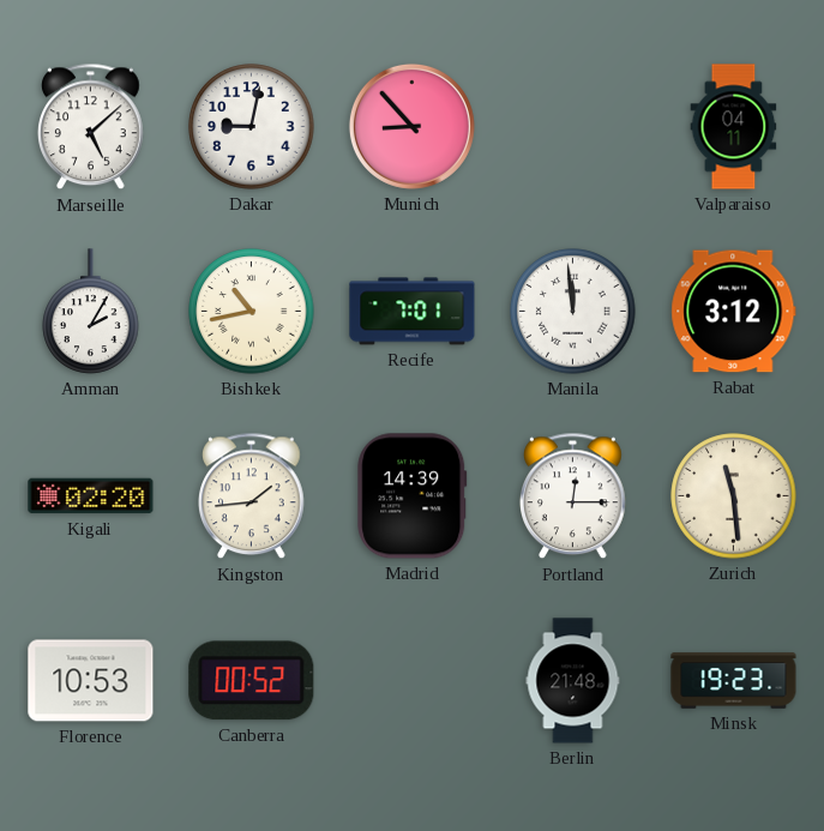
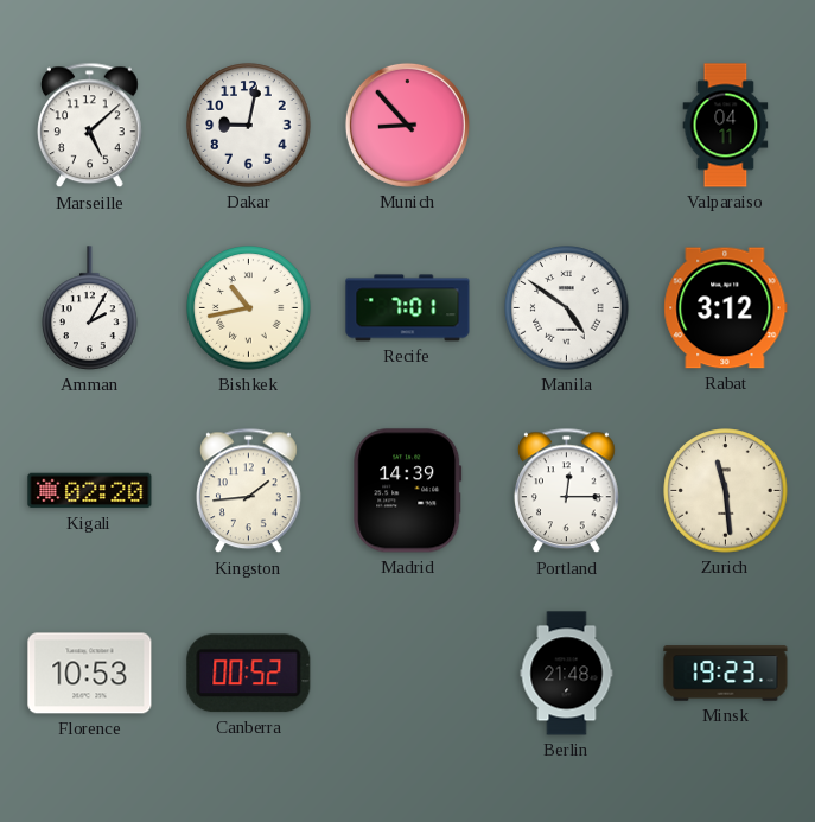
Manila: 11:59 -> 4:51 (567, 308)
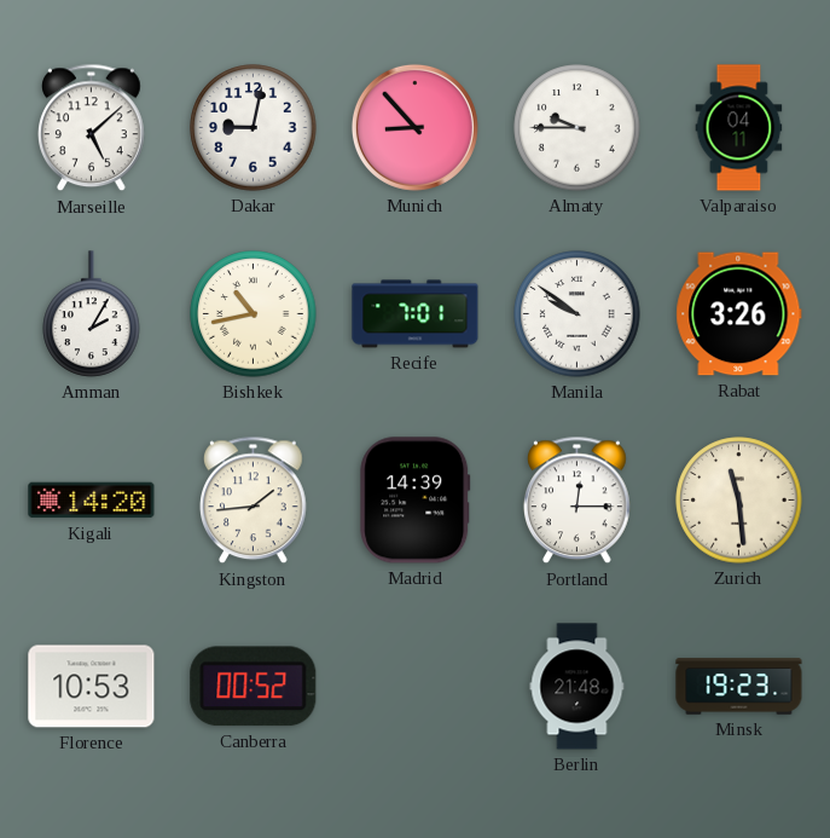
Almaty: none -> 9:45 (577, 128)
Manila: 4:51 -> 9:51 (577, 314)
Rabat: 3:12 -> 3:26 (739, 314)
Kigali: 02:20 -> 14:20 (92, 501)
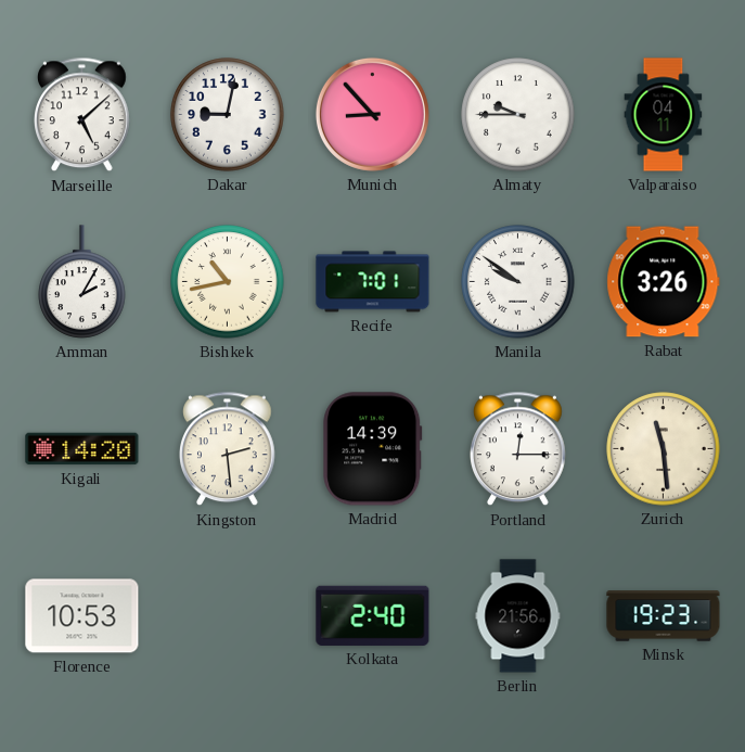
Kingston: 1:44 -> 2:29 (228, 449)
Canberra: 00:52 -> none (254, 687)
Kolkata: none -> 2:40 (373, 615)
Berlin: 21:48 -> 21:56 (518, 616)
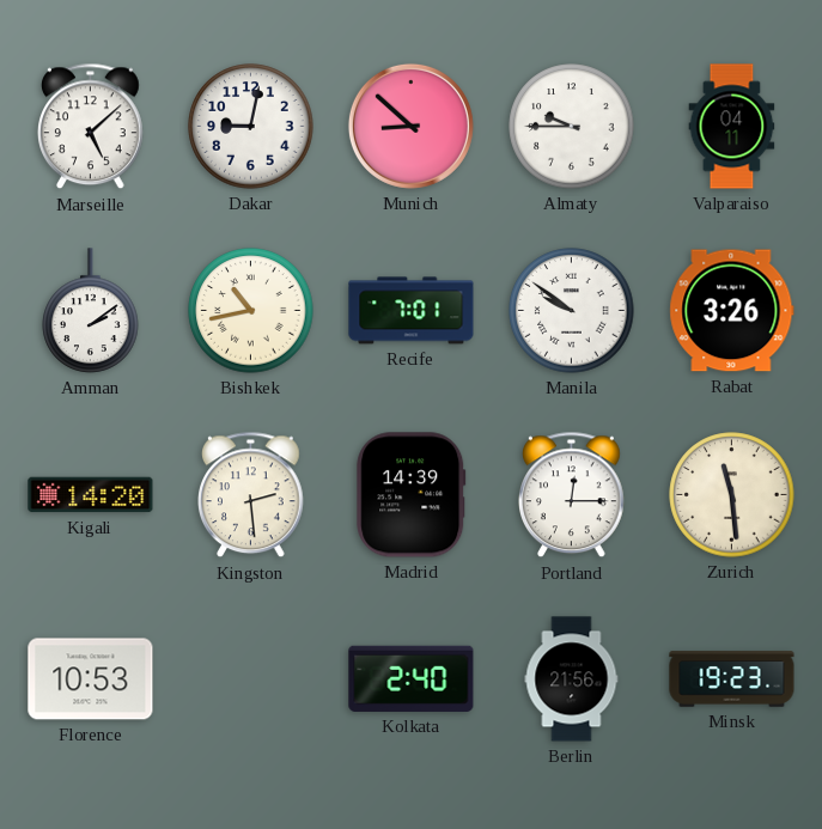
Munich: 8:53 -> 8:52 (410, 126)
Amman: 2:05 -> 2:09 (91, 311)
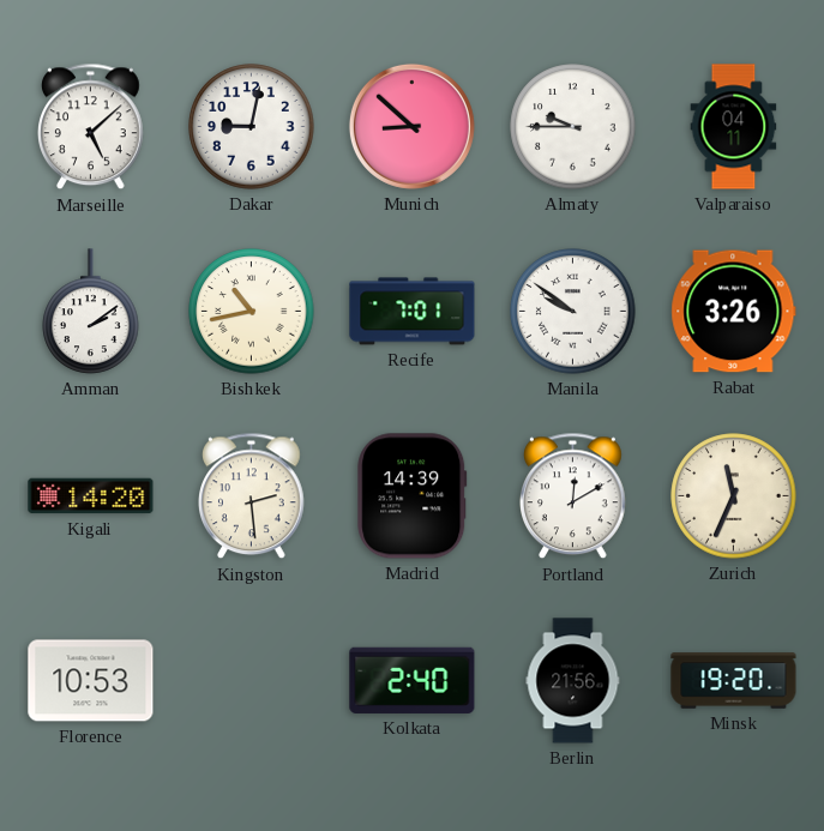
Portland: 12:15 -> 12:10 (573, 496)
Zurich: 11:29 -> 11:34 (734, 496)
Minsk: 19:23 -> 19:20 (734, 681)
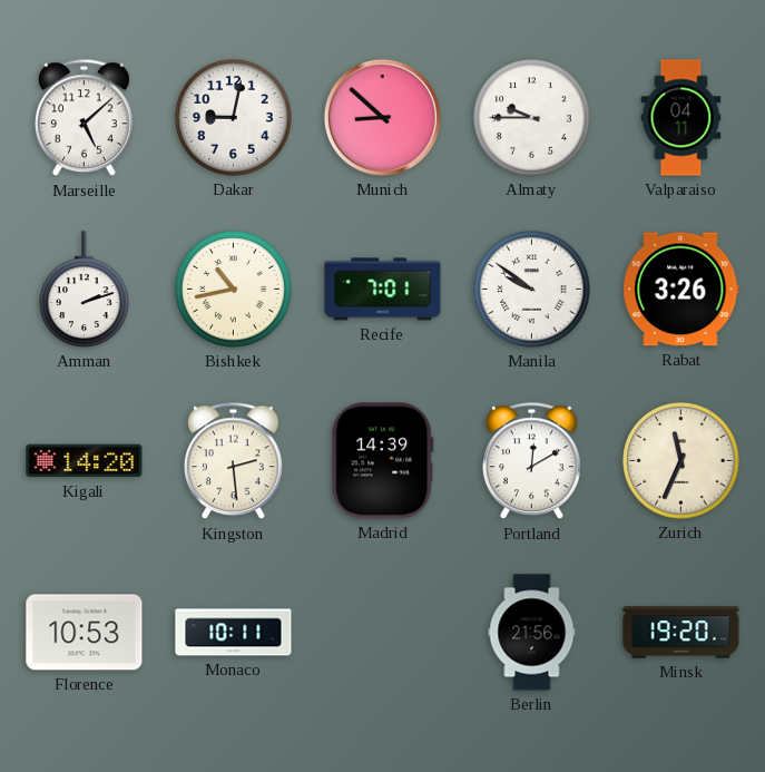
Amman: 2:09 -> 2:12 (85, 290)
Monaco: none -> 10:11 (234, 633)
Kolkata: 2:40 -> none (413, 680)
